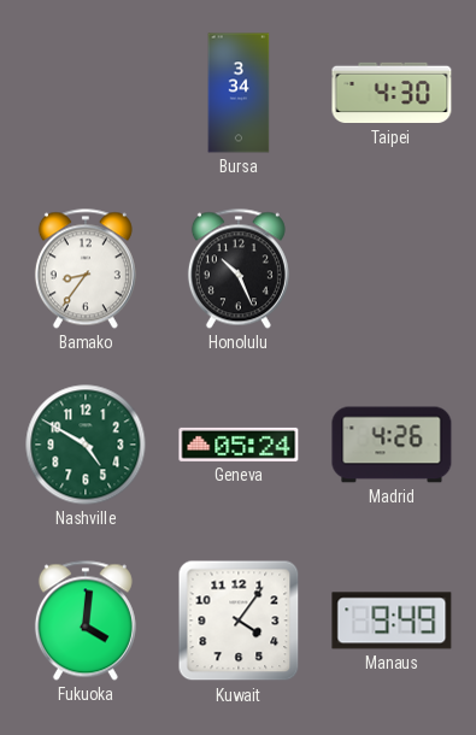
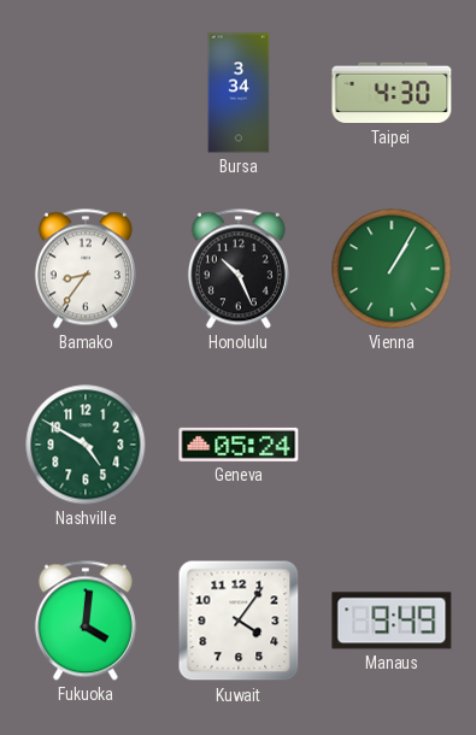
Vienna: none -> 1:05 (392, 269)
Madrid: 4:26 -> none (392, 445)
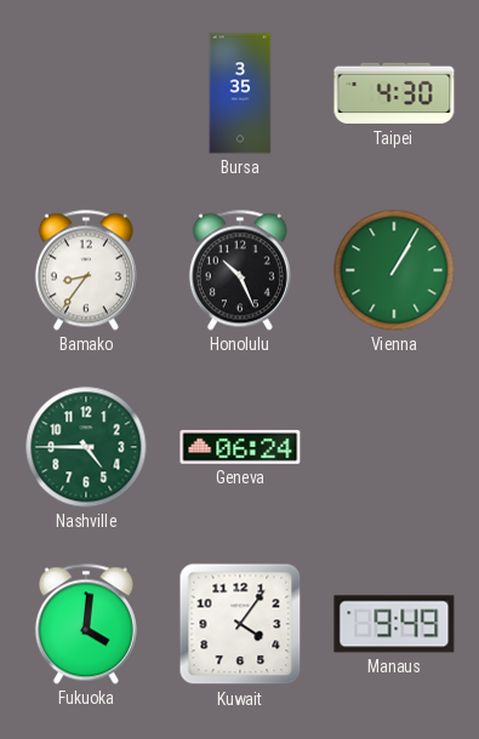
Bursa: 3:34 -> 3:35 (240, 93)
Nashville: 4:50 -> 4:45 (86, 447)
Geneva: 05:24 -> 06:24 (240, 447)
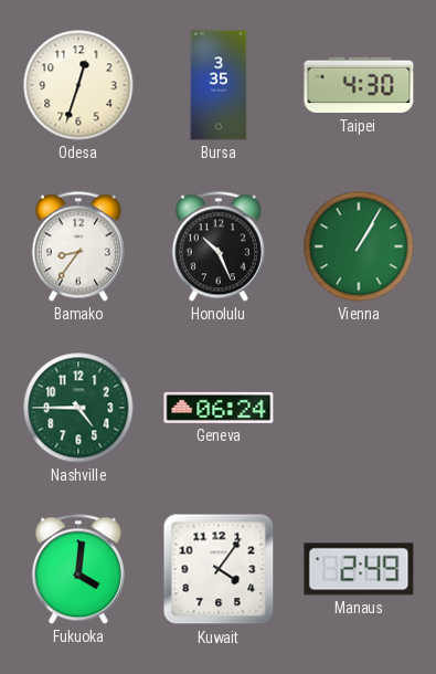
Odesa: none -> 12:33 (78, 85)
Manaus: 9:49 -> 2:49 (359, 569)
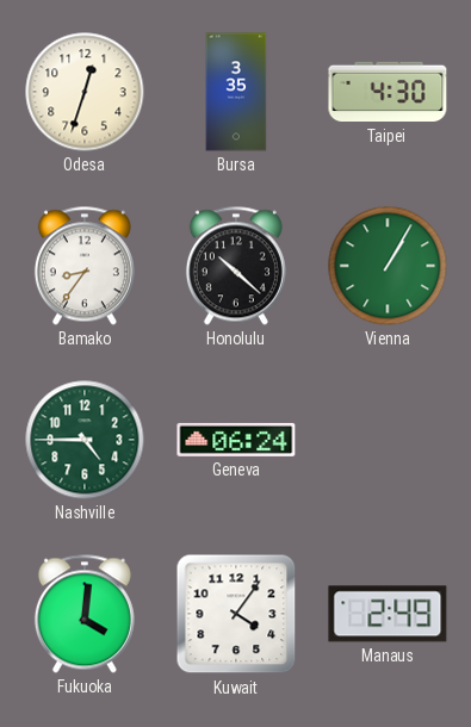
Honolulu: 10:26 -> 10:22 (236, 266)
